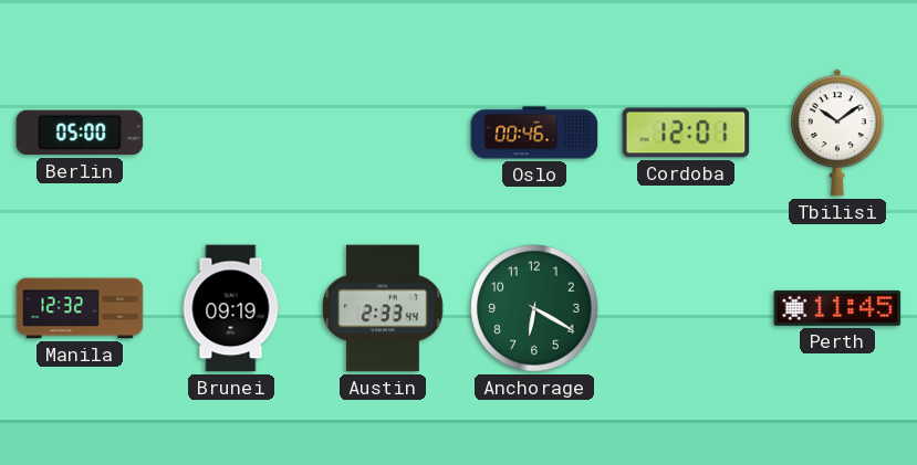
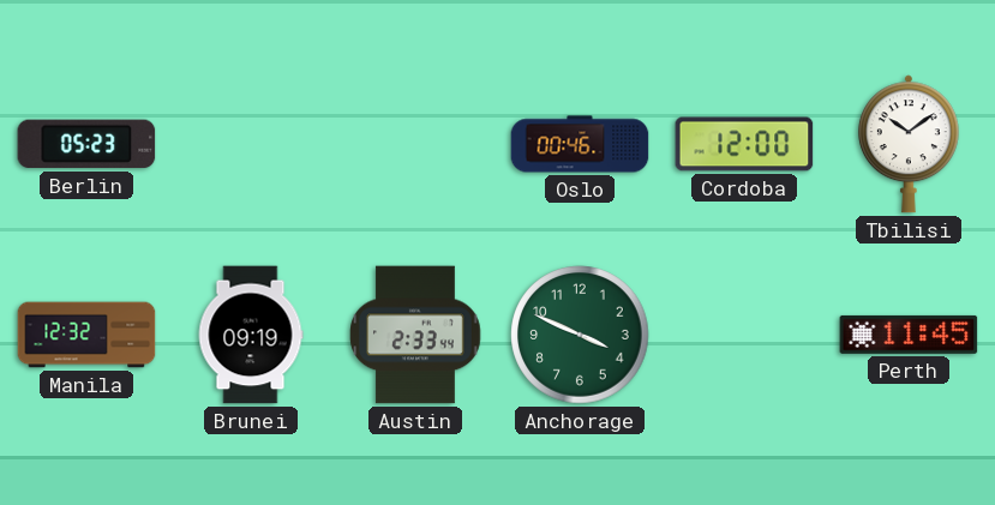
Berlin: 05:00 -> 05:23 (86, 144)
Cordoba: 12:01 -> 12:00 (744, 144)
Anchorage: 6:20 -> 3:49 (580, 335)
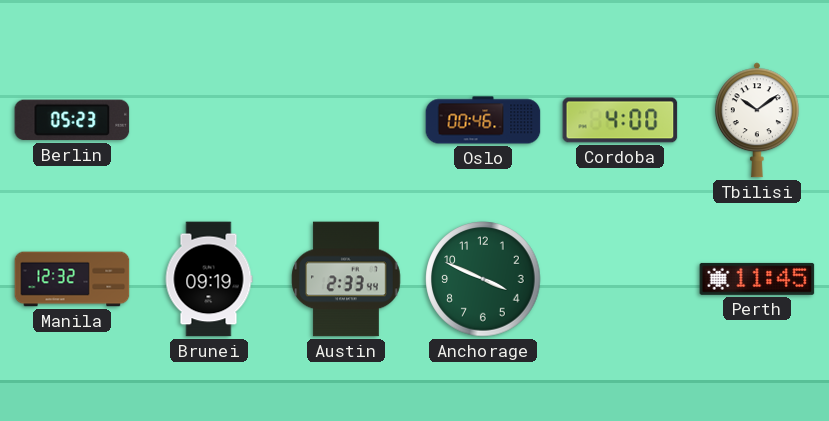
Cordoba: 12:00 -> 4:00 (620, 120)
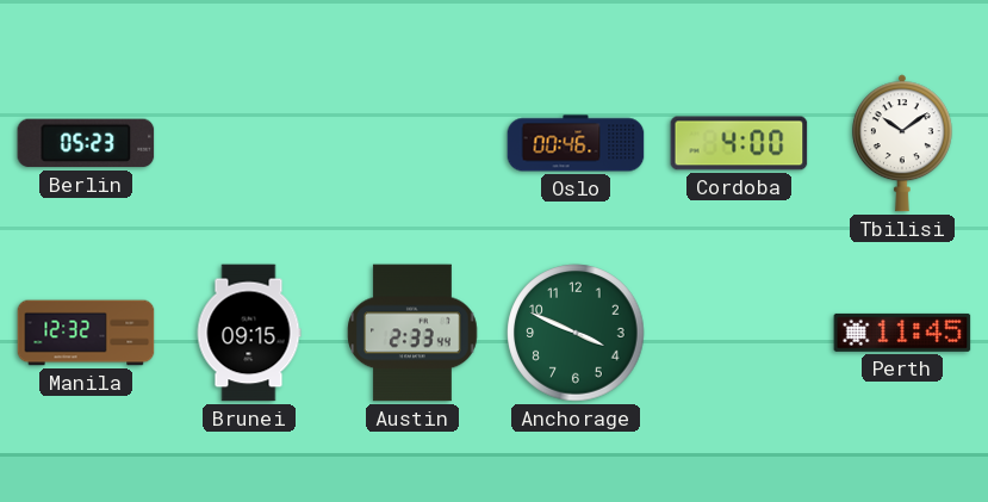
Brunei: 09:19 -> 09:15 (249, 333)
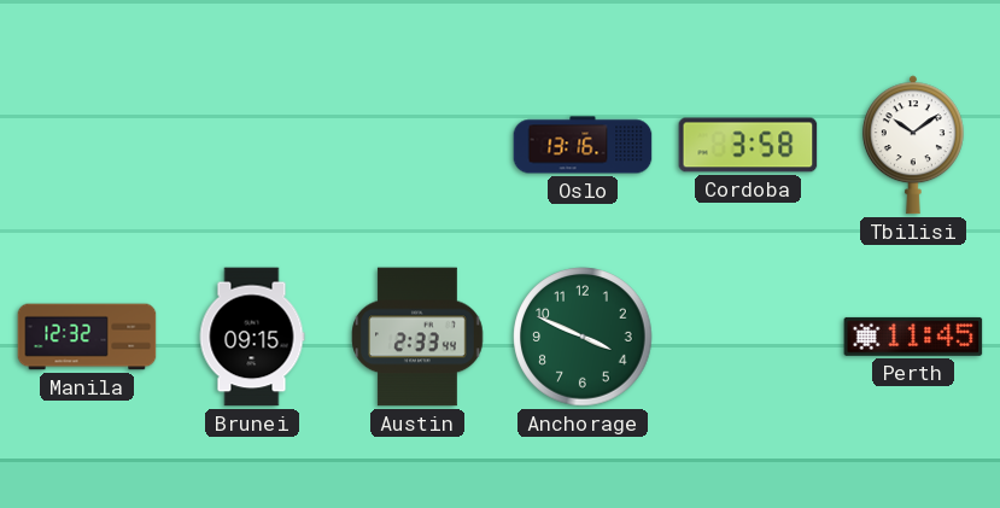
Berlin: 05:23 -> none (86, 143)
Oslo: 00:46 -> 13:16 (583, 145)
Cordoba: 4:00 -> 3:58 (748, 145)
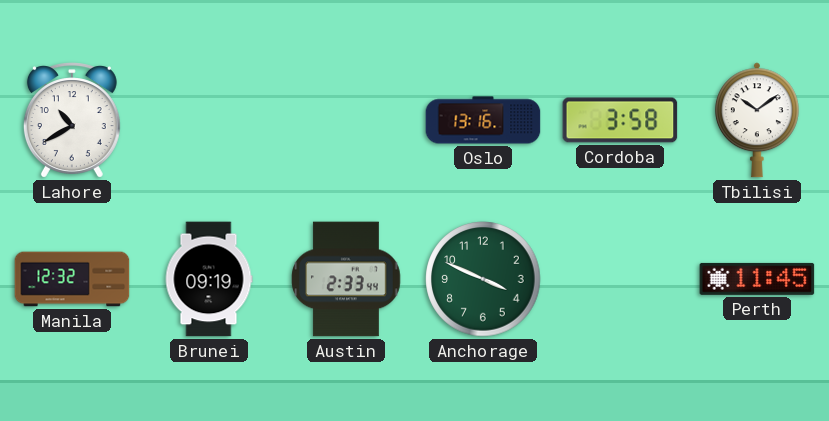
Lahore: none -> 10:40 (72, 120)
Brunei: 09:15 -> 09:19 (209, 279)
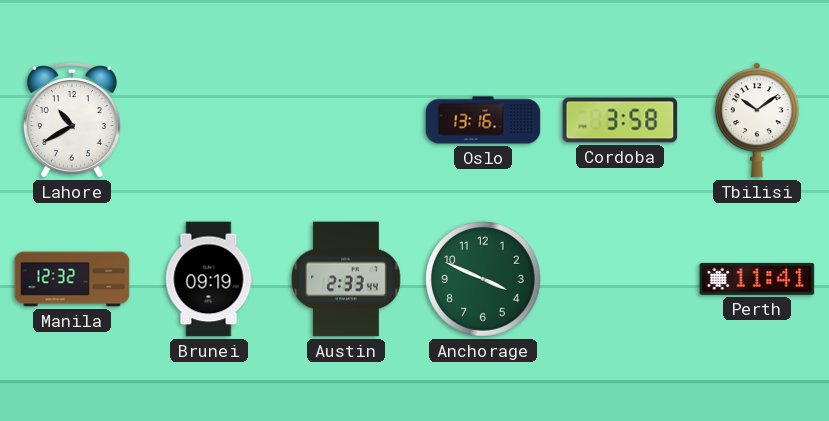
Perth: 11:45 -> 11:41 (757, 279)
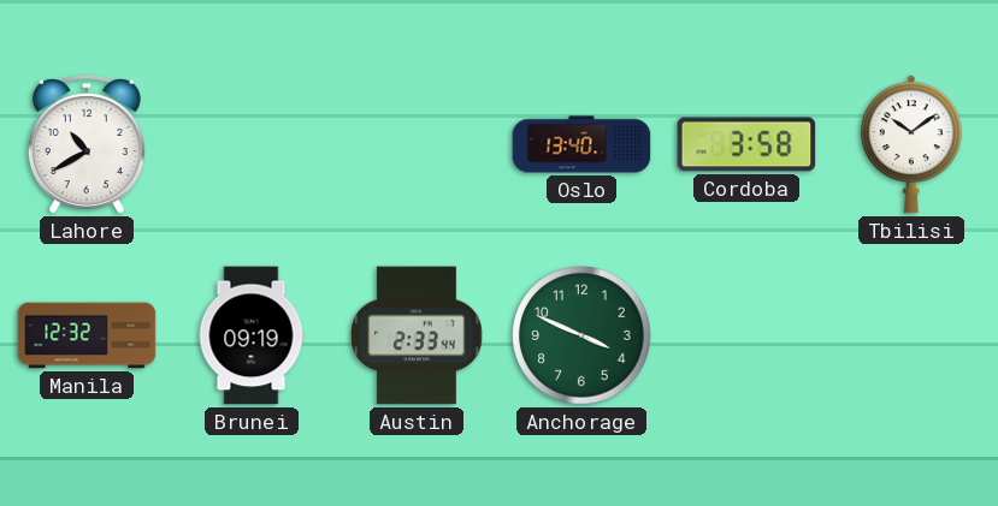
Oslo: 13:16 -> 13:40 (581, 144)
Perth: 11:41 -> none (757, 279)
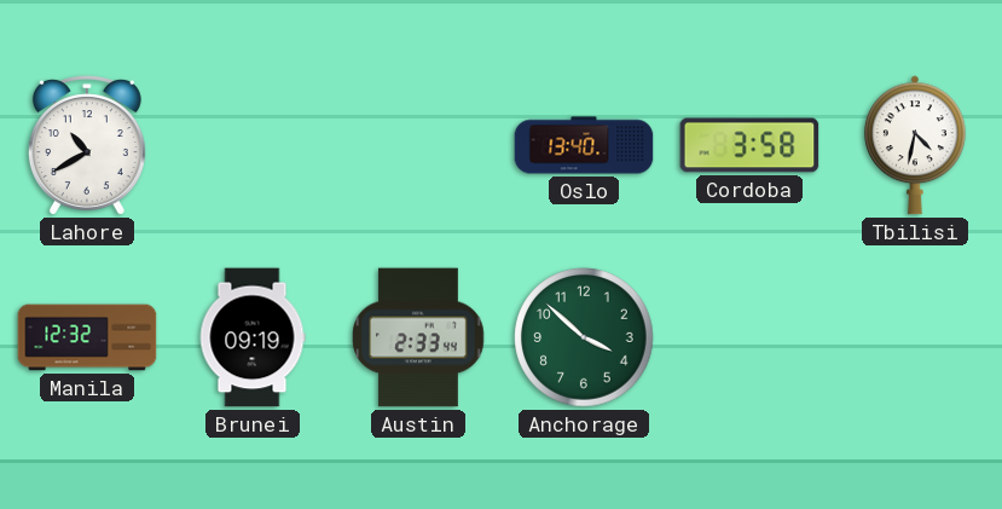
Tbilisi: 10:09 -> 4:32 (915, 145)
Anchorage: 3:49 -> 3:52 (584, 337)
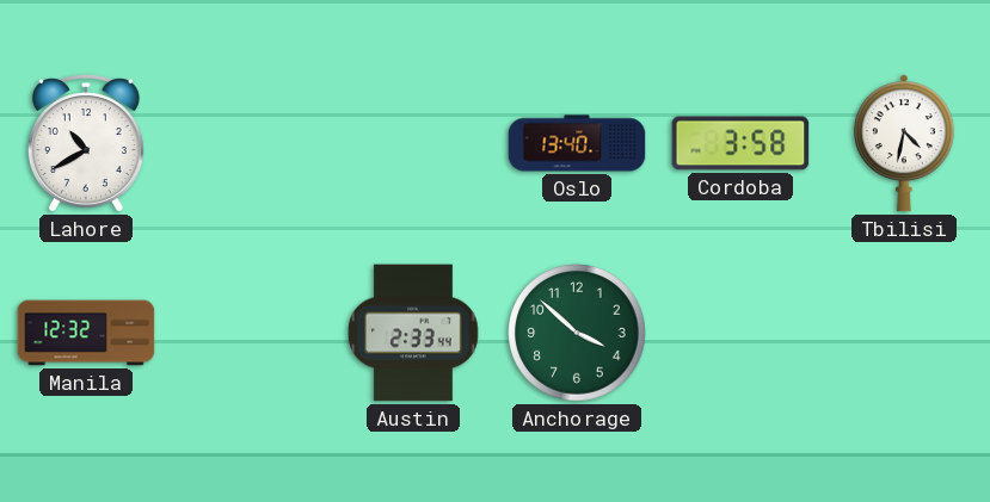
Brunei: 09:19 -> none (253, 337)
